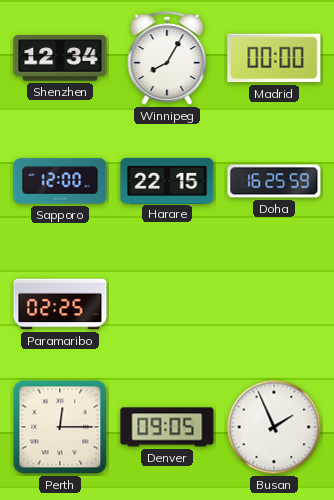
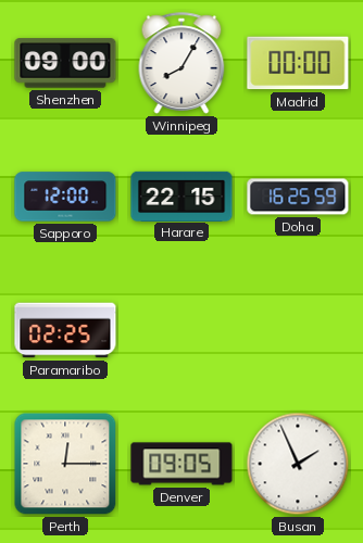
Shenzhen: 12:34 -> 09:00 (65, 63)
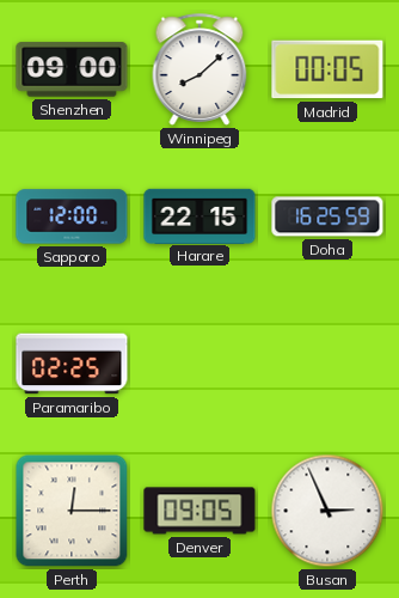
Winnipeg: 8:05 -> 8:08 (199, 69)
Madrid: 00:00 -> 00:05 (327, 69)
Busan: 1:56 -> 2:56 (327, 511)
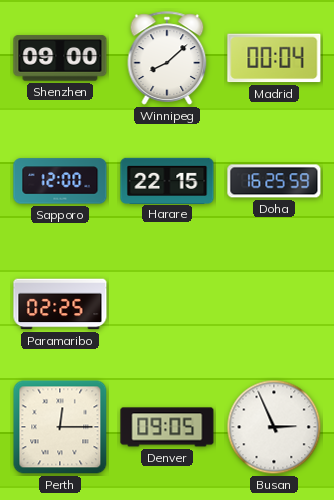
Madrid: 00:05 -> 00:04 (274, 58)
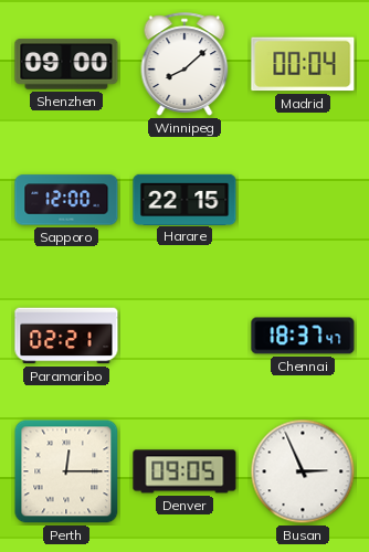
Doha: 16:25 -> none (274, 181)
Paramaribo: 02:25 -> 02:21 (66, 336)
Chennai: none -> 18:37 (303, 336)
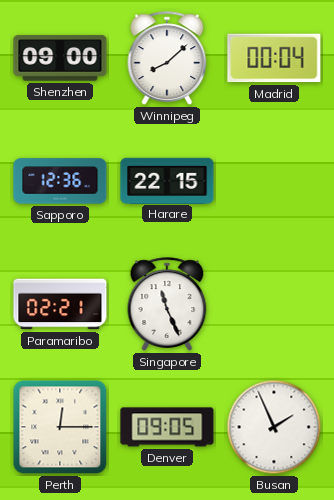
Sapporo: 12:00 -> 12:36 (60, 181)
Singapore: none -> 11:26 (167, 304)
Chennai: 18:37 -> none (303, 336)
Busan: 2:56 -> 1:56 (274, 427)
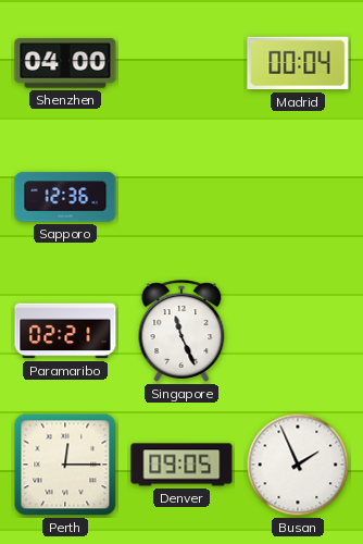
Shenzhen: 09:00 -> 04:00 (65, 63)
Winnipeg: 8:08 -> none (167, 58)
Harare: 22:15 -> none (167, 180)
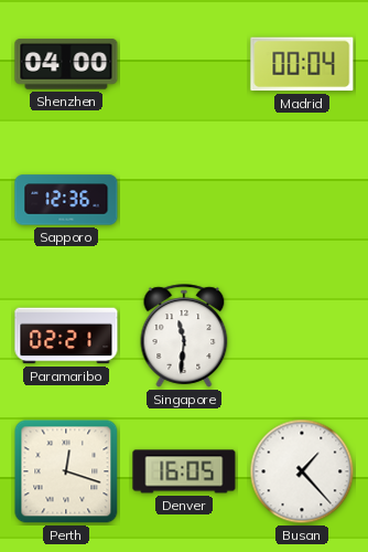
Singapore: 11:26 -> 11:31 (184, 336)
Perth: 12:15 -> 12:18 (66, 471)
Denver: 09:05 -> 16:05 (184, 471)
Busan: 1:56 -> 1:23 (302, 471)
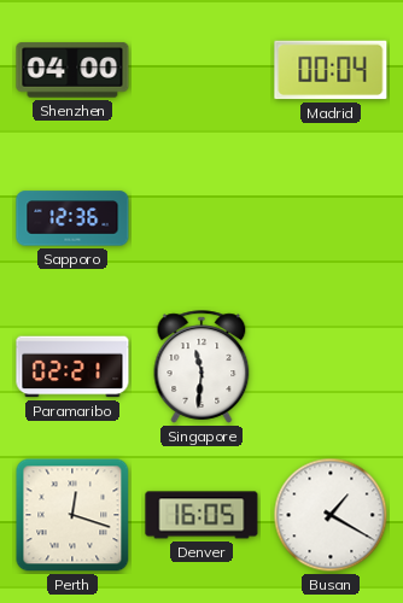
Busan: 1:23 -> 1:20 (331, 515)
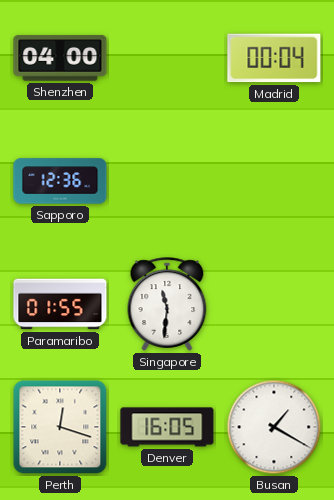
Paramaribo: 02:21 -> 01:55 (60, 304)
